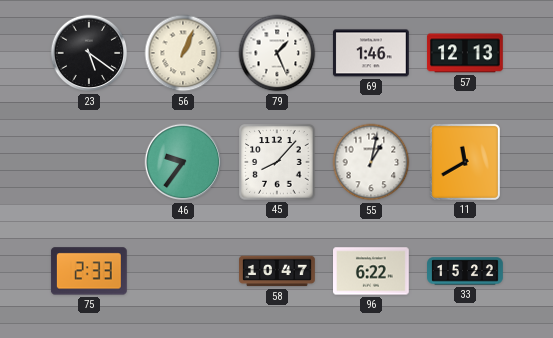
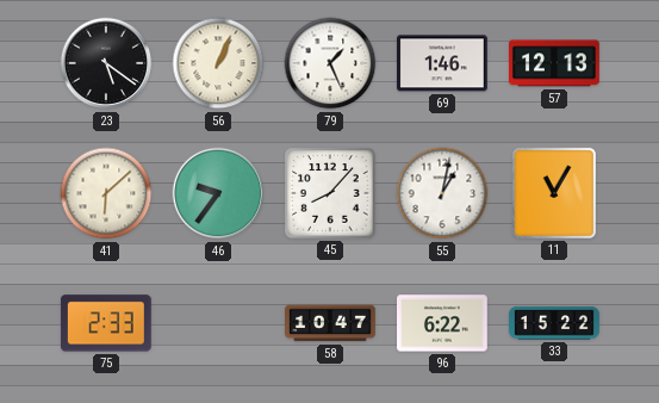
41: none -> 6:08 (106, 193)
11: 11:40 -> 11:05 (554, 193)
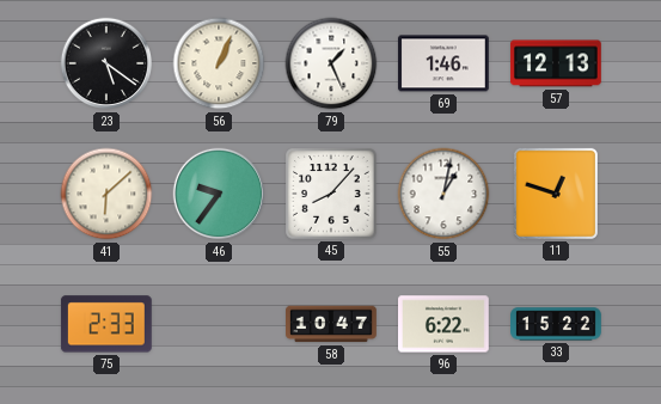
11: 11:05 -> 12:48 (556, 194)
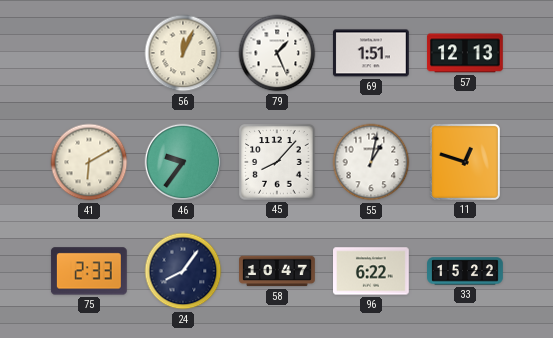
23: 5:21 -> none (106, 63)
56: 1:04 -> 12:04 (183, 53)
69: 1:46 -> 1:51 (371, 53)
41: 6:08 -> 6:10 (89, 162)
24: none -> 8:06 (183, 271)
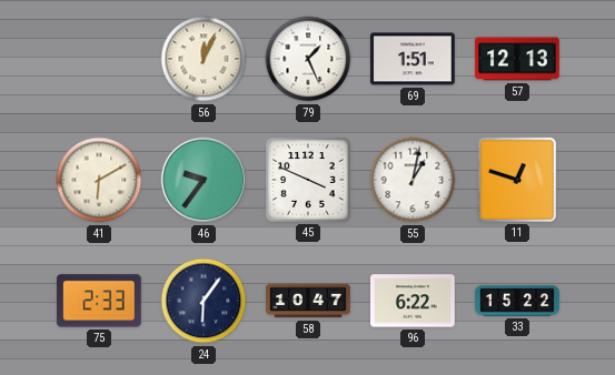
45: 8:07 -> 3:49 (308, 180)
24: 8:06 -> 6:06 (204, 301)
